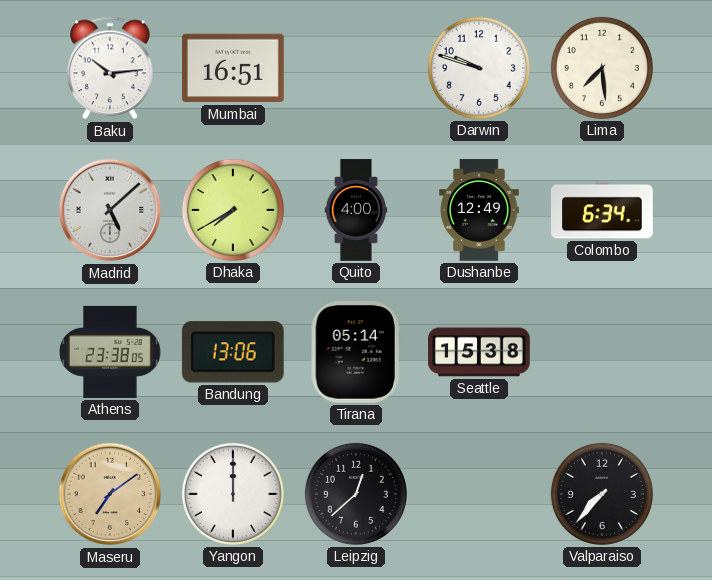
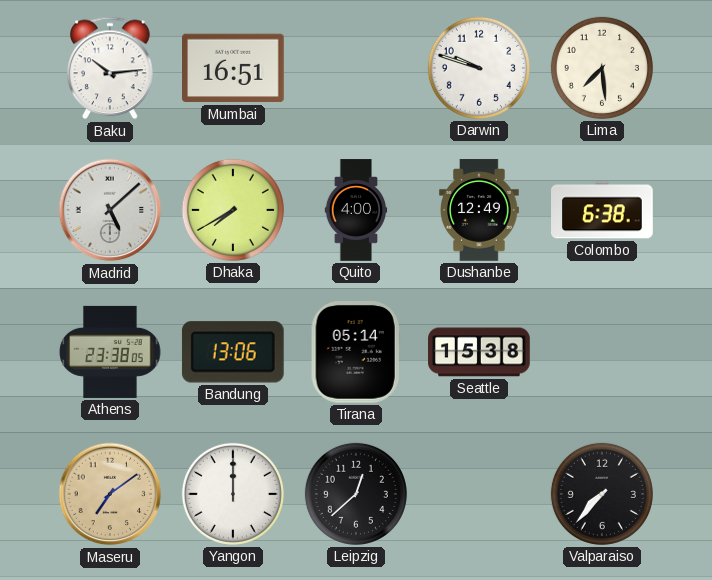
Colombo: 6:34 -> 6:38 (603, 210)
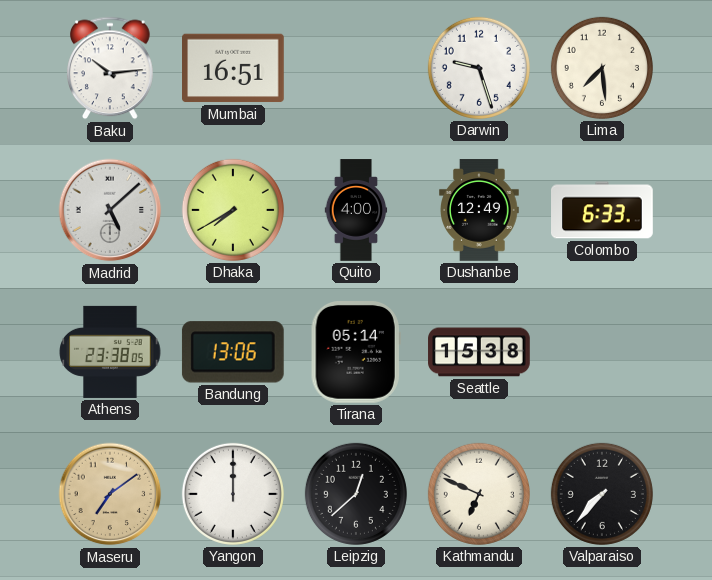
Darwin: 9:48 -> 9:27 (479, 68)
Colombo: 6:38 -> 6:33 (603, 210)
Kathmandu: none -> 6:49 (479, 494)
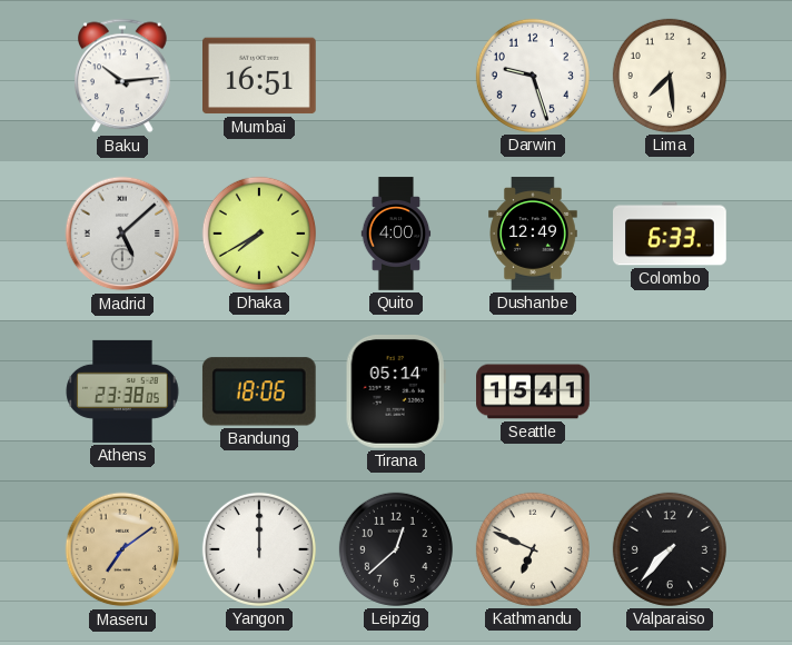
Bandung: 13:06 -> 18:06 (259, 391)
Seattle: 15:38 -> 15:41 (533, 391)
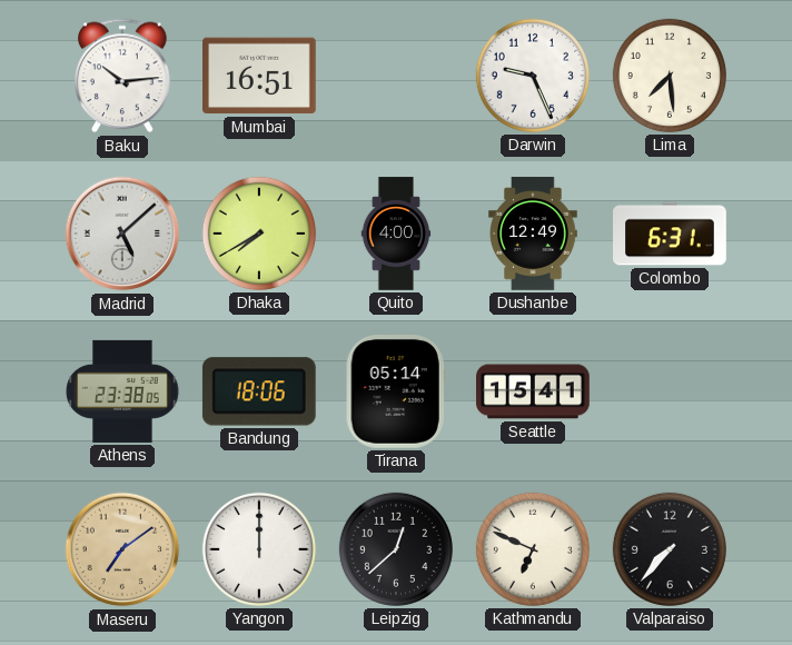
Darwin: 9:27 -> 9:26 (533, 76)
Colombo: 6:33 -> 6:31 (671, 234)
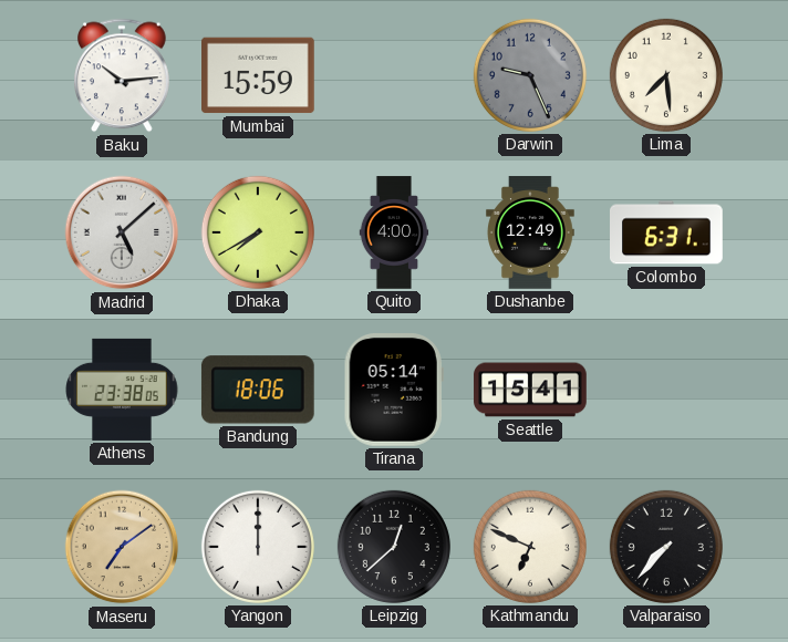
Mumbai: 16:51 -> 15:59 (259, 75)
Darwin dial: white -> grey (530, 75)
